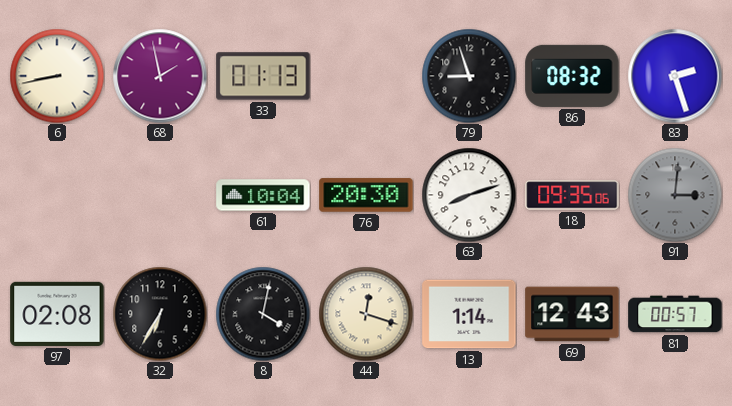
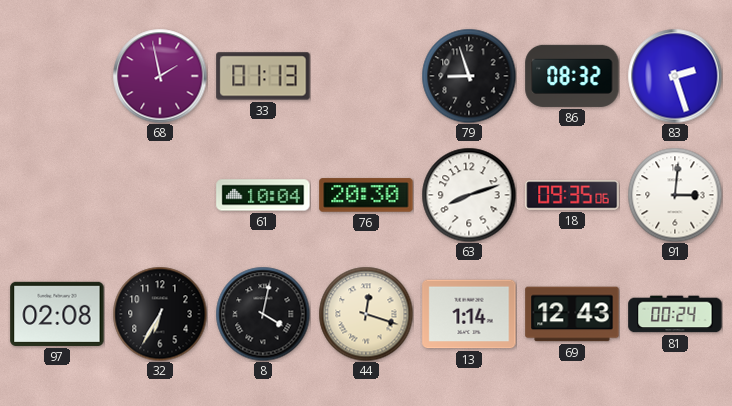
6: 8:43 -> none (57, 76)
91 dial: grey -> white (675, 195)
81: 00:57 -> 00:24 (675, 314)
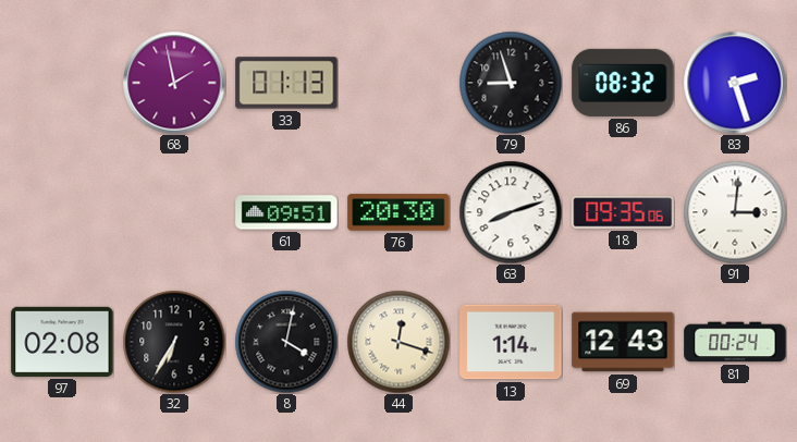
61: 10:04 -> 09:51 (286, 212)
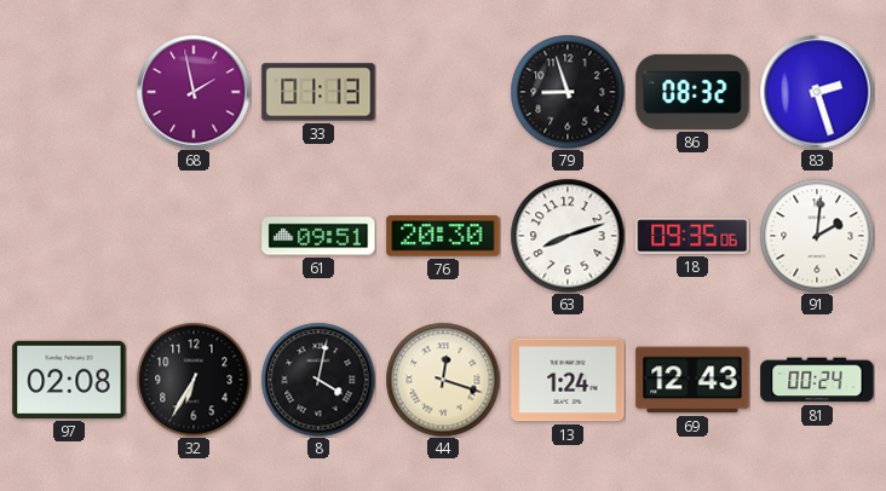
91: 3:01 -> 2:01 (817, 236)
13: 1:14 -> 1:24 (568, 380)
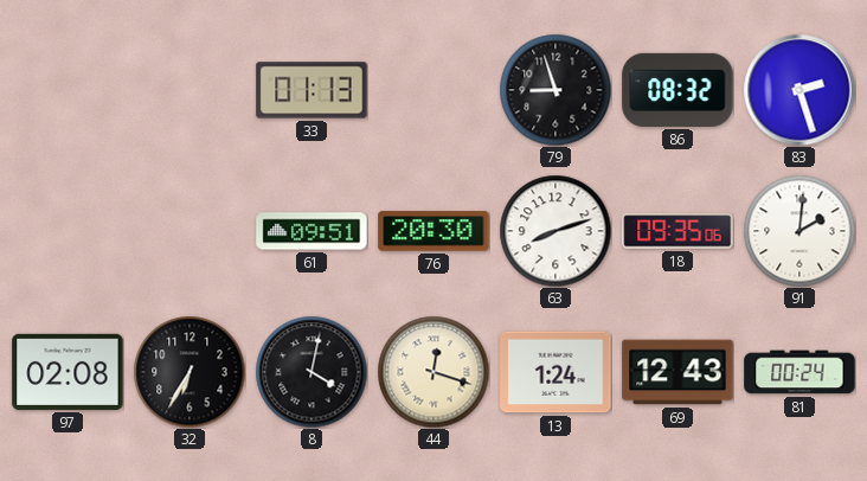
68: 1:58 -> none (194, 92)
